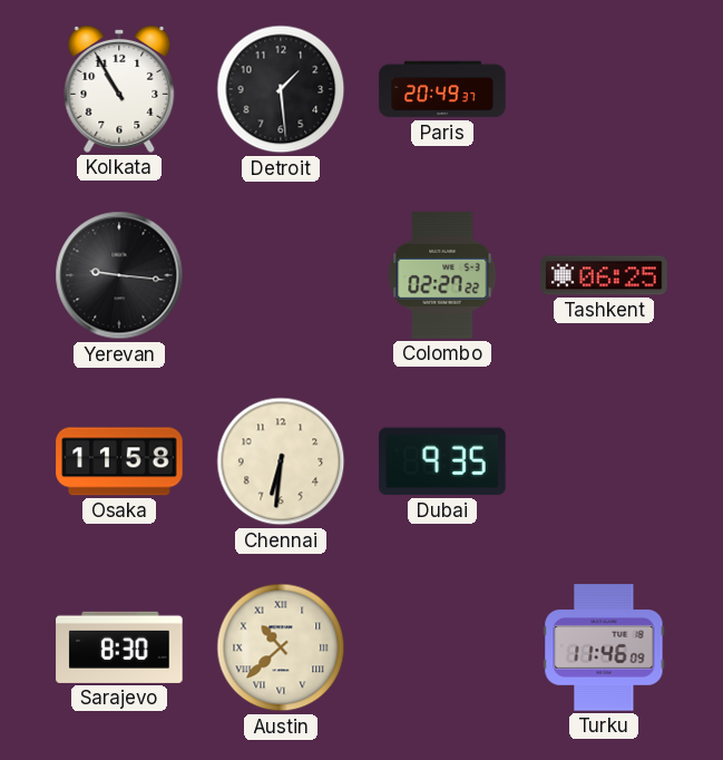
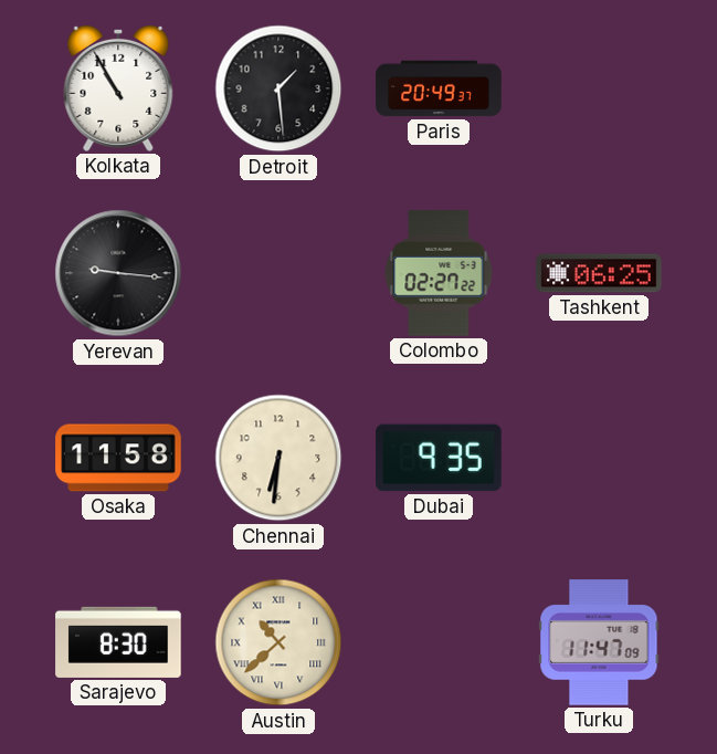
Turku: 11:46 -> 11:47 (599, 642)
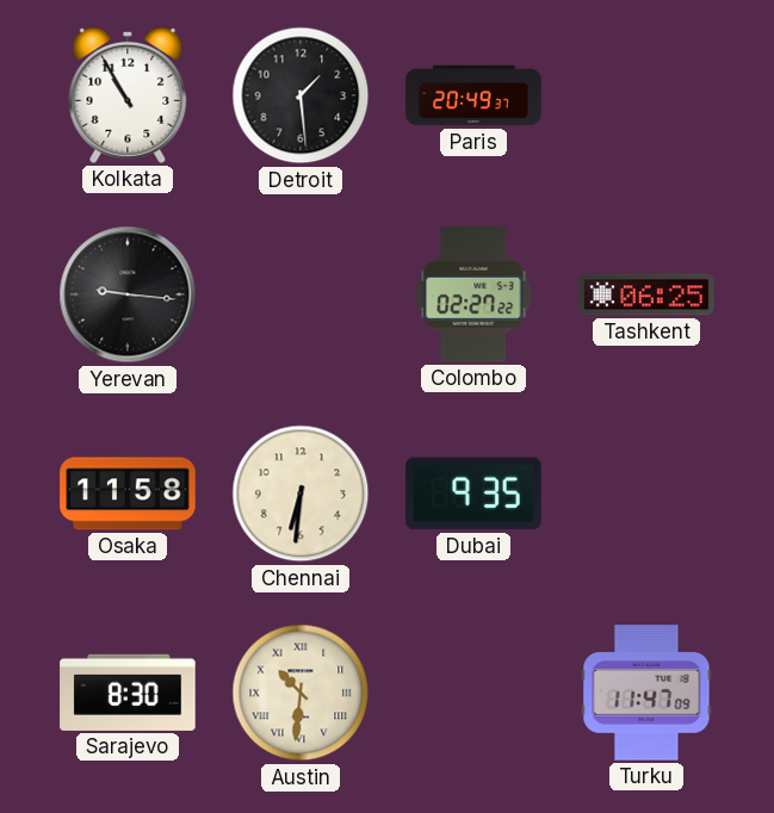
Austin: 10:38 -> 10:31 (301, 693)
